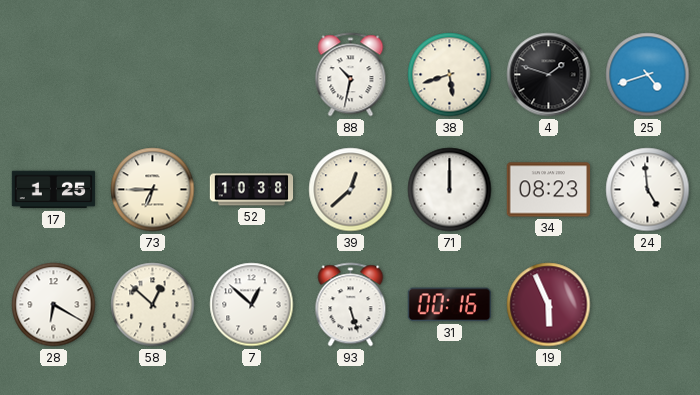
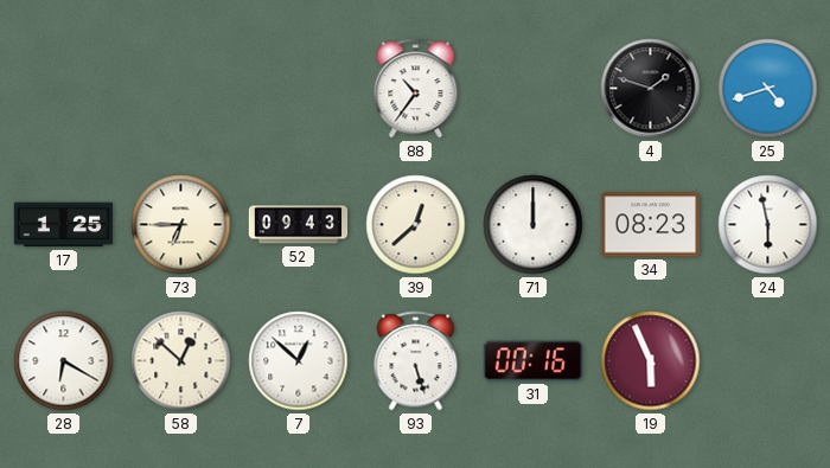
88: 10:32 -> 10:36 (416, 89)
38: 5:42 -> none (450, 75)
52: 10:38 -> 09:43 (299, 225)
24: 4:59 -> 5:58 (768, 225)
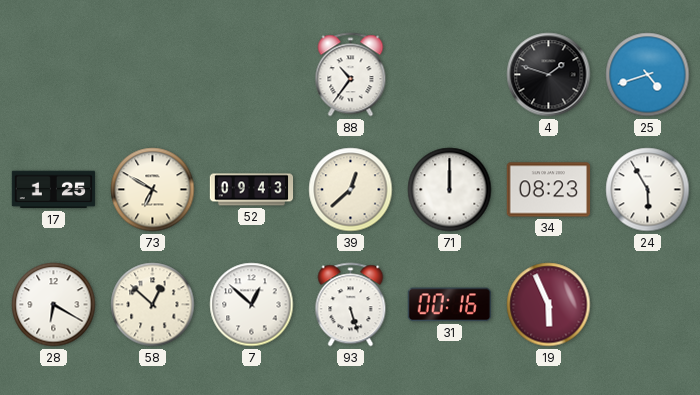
73: 6:45 -> 6:50 (153, 190)
24: 5:58 -> 5:55 (648, 190)
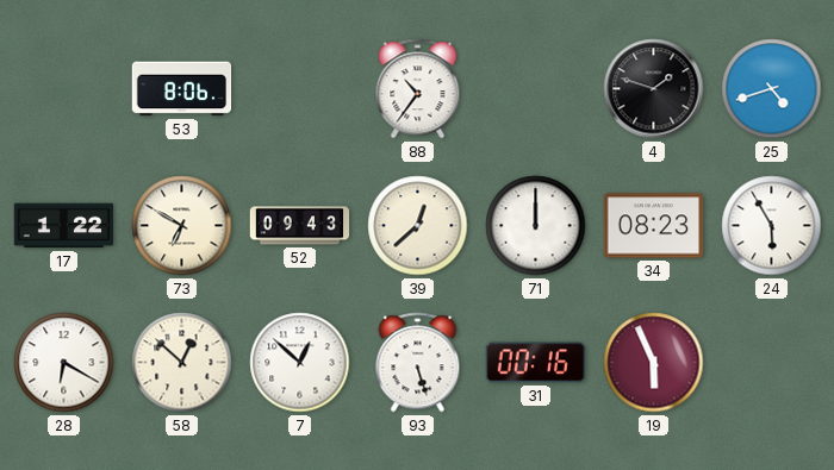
53: none -> 8:06 (182, 89)
17: 1:25 -> 1:22 (64, 226)
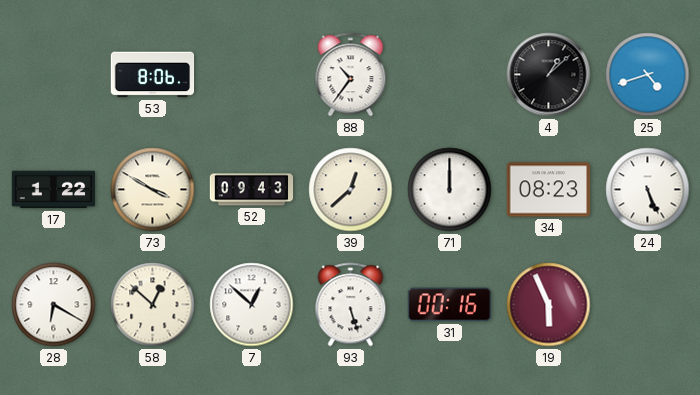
4: 1:48 -> 1:08 (549, 75)
73: 6:50 -> 3:50 (153, 190)
24: 5:55 -> 5:26 (648, 190)
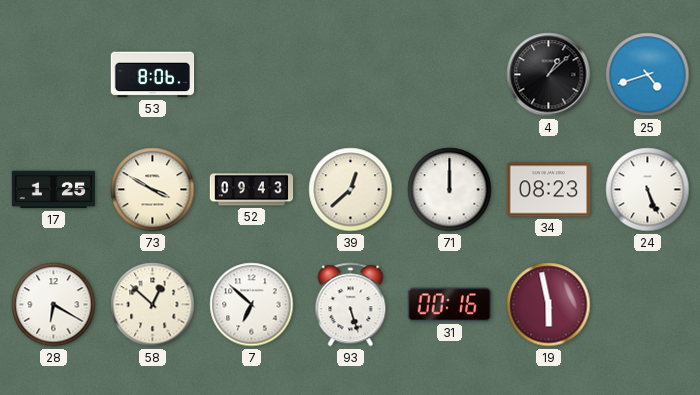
88: 10:36 -> none (351, 75)
17: 1:22 -> 1:25 (54, 190)
7: 12:52 -> 6:52 (252, 305)
19: 5:56 -> 5:58 (549, 305)
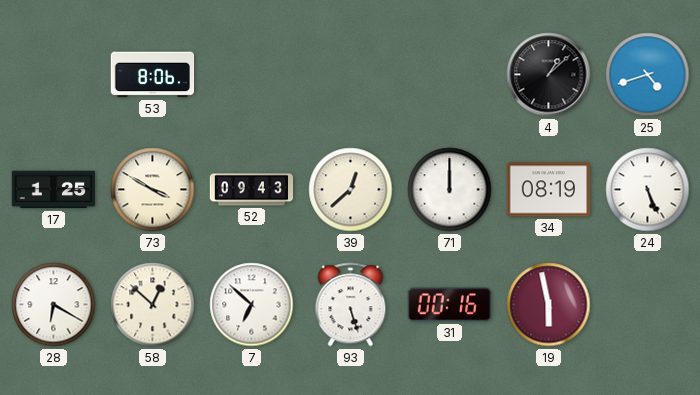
34: 08:23 -> 08:19 (549, 190)
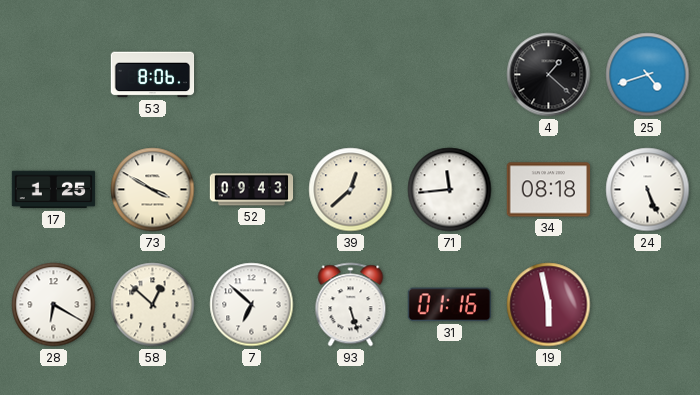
4: 1:08 -> 1:22 (549, 75)
71: 12:00 -> 11:44 (450, 190)
34: 08:19 -> 08:18 (549, 190)
31: 00:16 -> 01:16 (449, 305)
